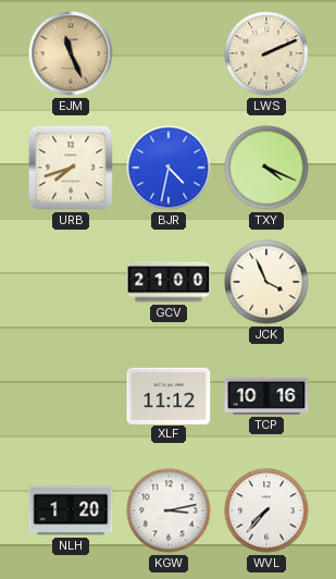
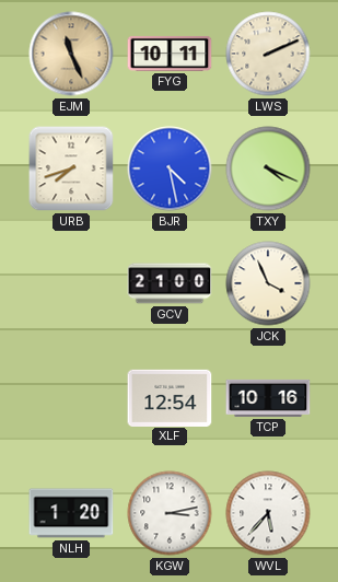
FYG: none -> 10:11 (170, 54)
BJR: 4:32 -> 4:28 (170, 168)
XLF: 11:12 -> 12:54 (170, 397)
WVL: 7:37 -> 5:37 (268, 513)
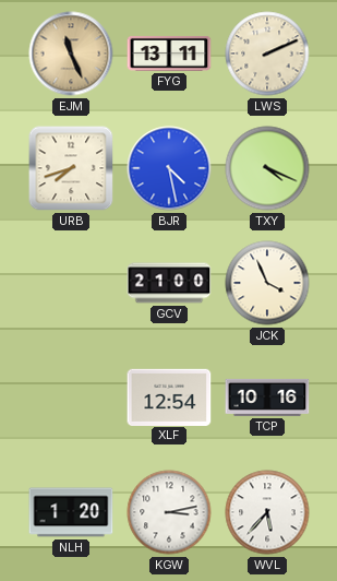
FYG: 10:11 -> 13:11 (169, 54)
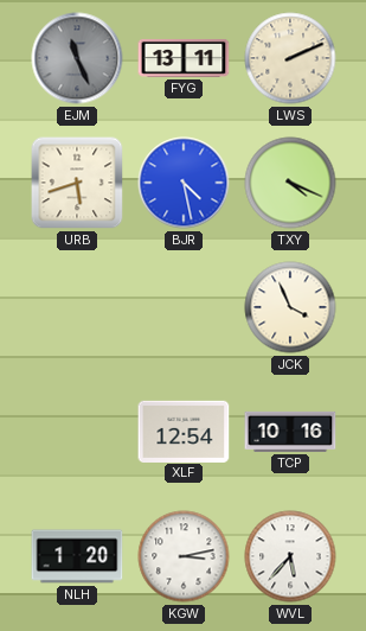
EJM dial: champagne -> grey (77, 58)
URB: 7:42 -> 5:42 (77, 183)
GCV: 21:00 -> none (169, 283)
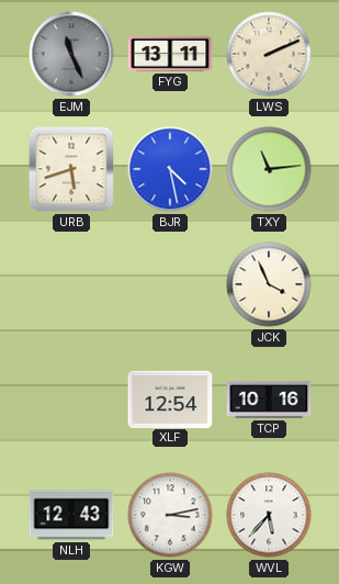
TXY: 4:19 -> 11:14 (269, 169)
NLH: 1:20 -> 12:43 (71, 515)
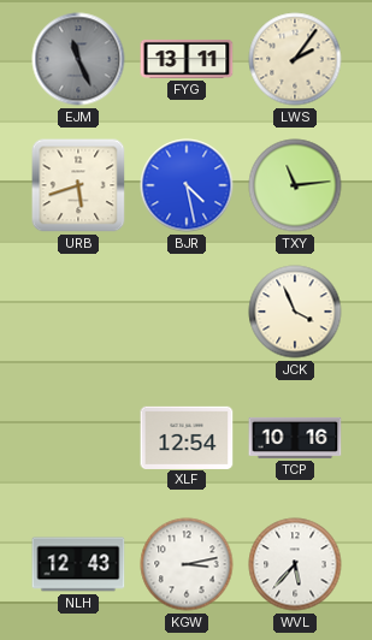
LWS: 2:11 -> 2:06 (295, 59)
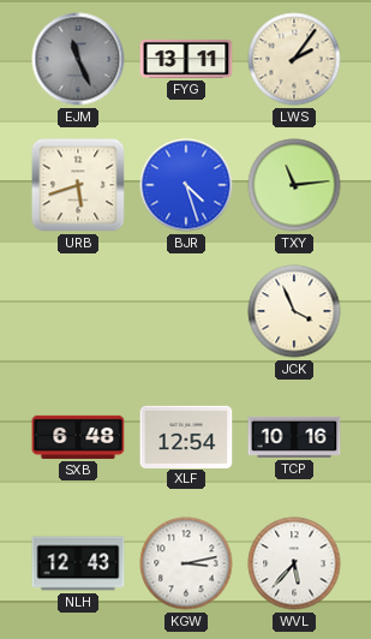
BJR: 4:28 -> 4:27 (186, 185)
SXB: none -> 6:48 (78, 437)
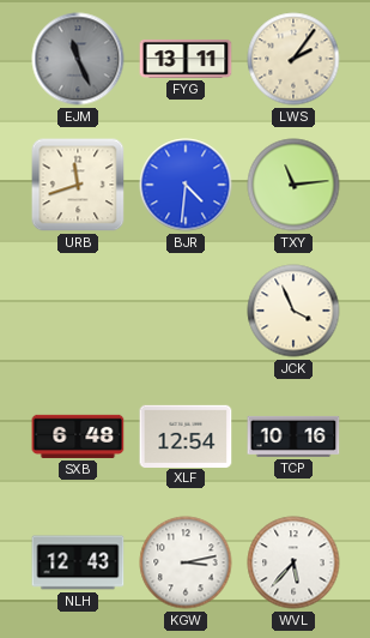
URB: 5:42 -> 11:42 (78, 185)
BJR: 4:27 -> 4:31 (186, 185)
